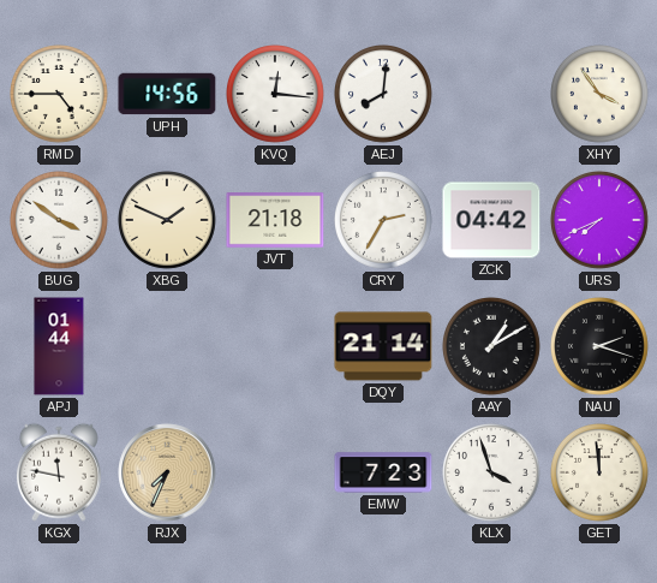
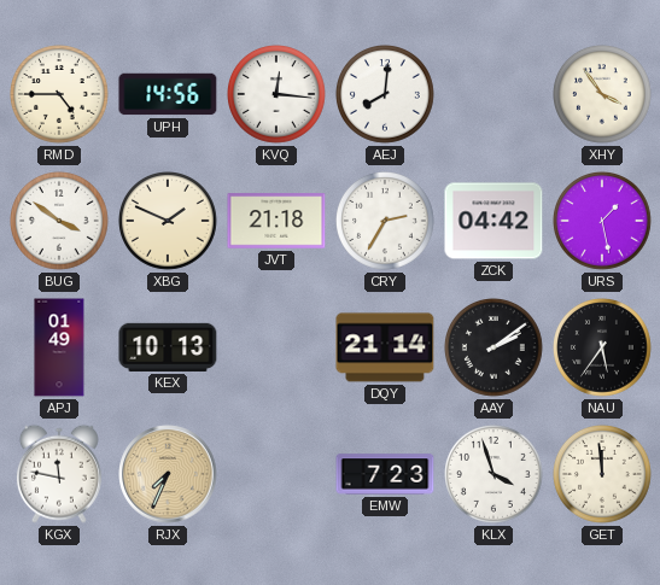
URS: 7:41 -> 1:28 (603, 222)
APJ: 01:44 -> 01:49 (59, 347)
KEX: none -> 10:13 (168, 347)
AAY: 1:10 -> 2:09 (495, 349)
NAU: 2:18 -> 5:36 (603, 349)
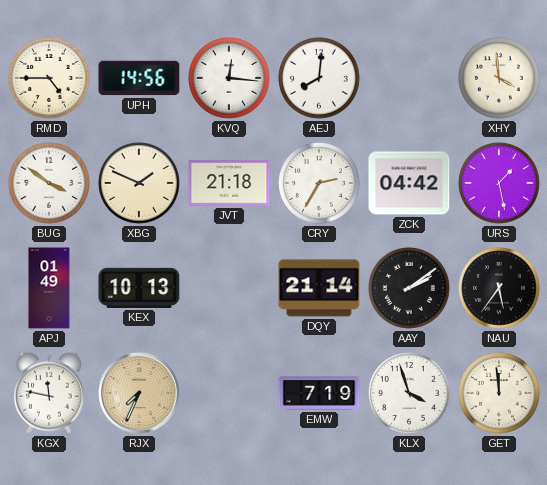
XHY: 3:54 -> 3:59 (500, 79)
EMW: 7:23 -> 7:19 (319, 393)
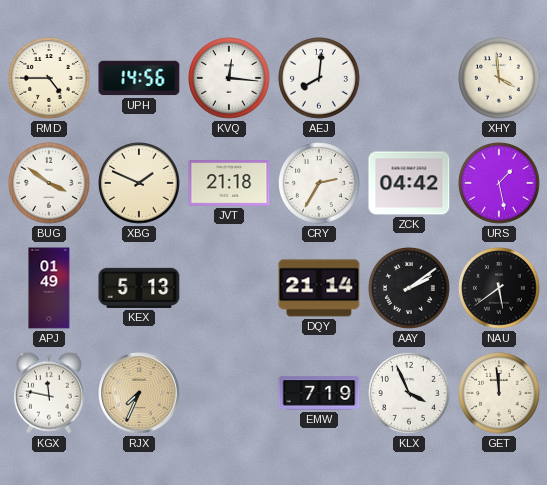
KEX: 10:13 -> 5:13 (139, 288)
NAU: 5:36 -> 5:39 (500, 289)
KLX: 3:57 -> 3:56 (410, 394)
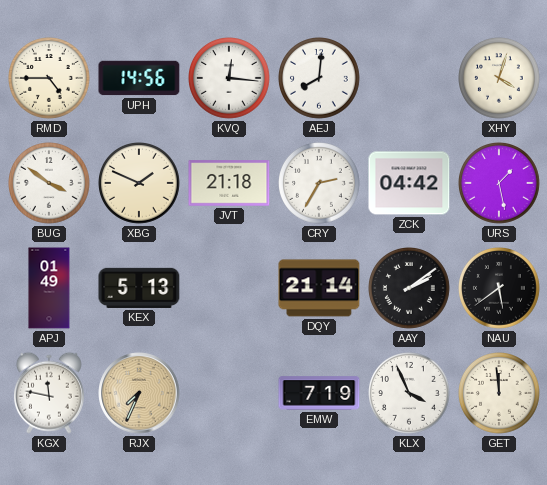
XHY: 3:59 -> 4:03 (500, 79)
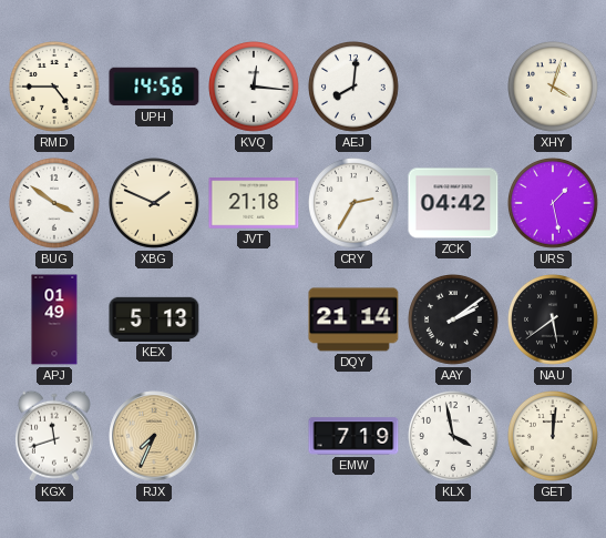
KGX: 11:47 -> 11:42 (54, 436)
KLX: 3:56 -> 3:58 (454, 437)
GET: 11:59 -> 12:01 (554, 437)
